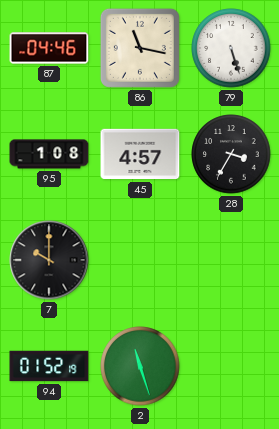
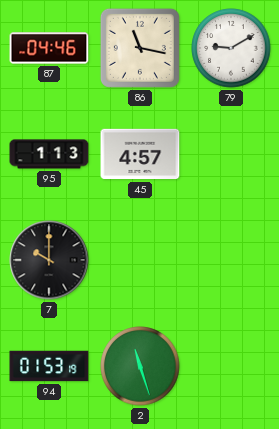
79: 5:27 -> 9:10 (231, 48)
95: 1:08 -> 1:13 (49, 154)
28: 3:35 -> none (231, 154)
94: 01:52 -> 01:53 (49, 366)
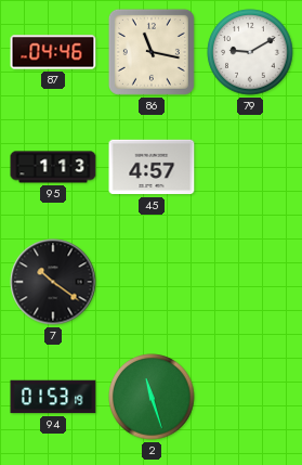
7: 10:00 -> 10:21 (53, 282)
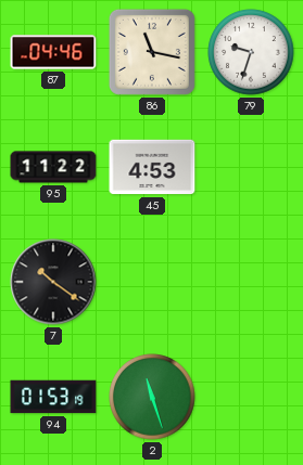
79: 9:10 -> 9:33 (251, 52)
95: 1:13 -> 11:22 (53, 167)
45: 4:57 -> 4:53 (152, 167)
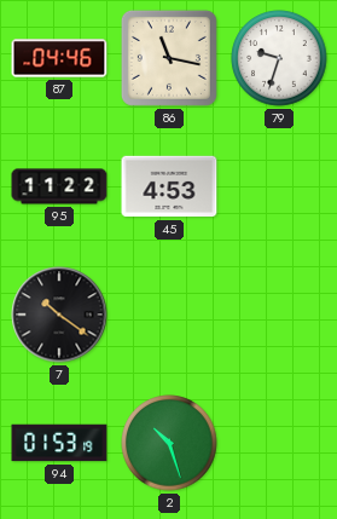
2: 11:27 -> 10:27 (169, 443)
